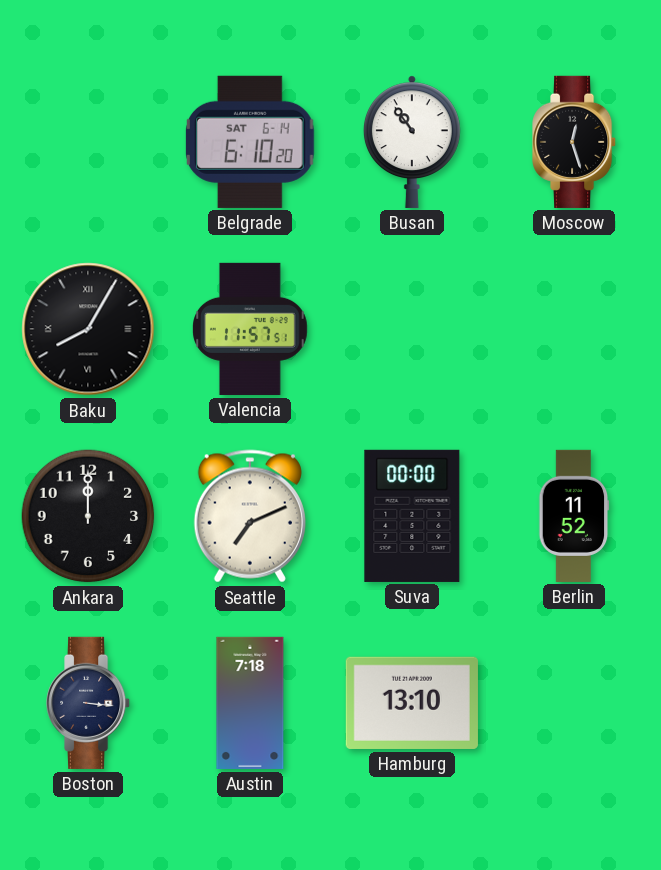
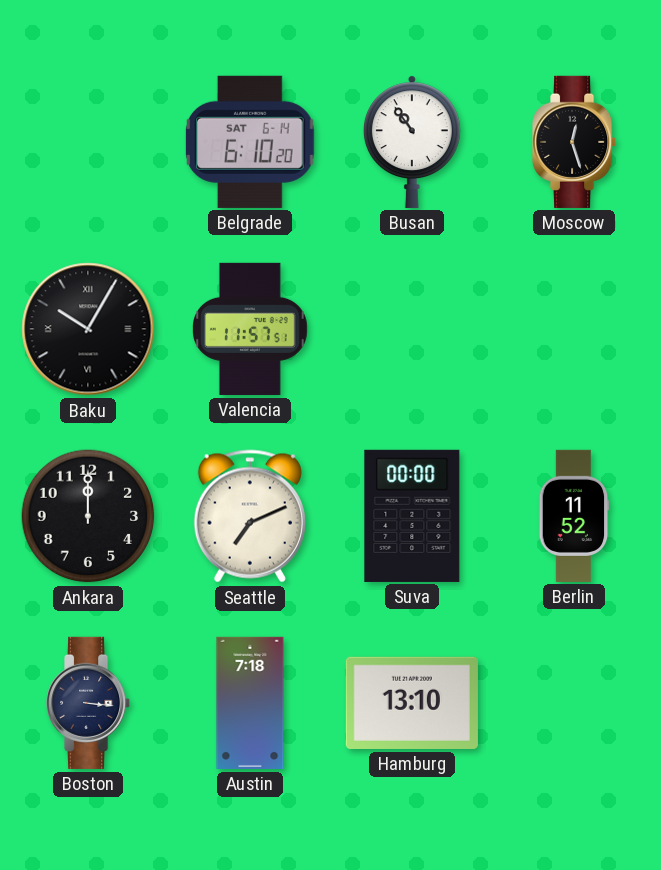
Baku: 8:05 -> 10:05 (88, 329)
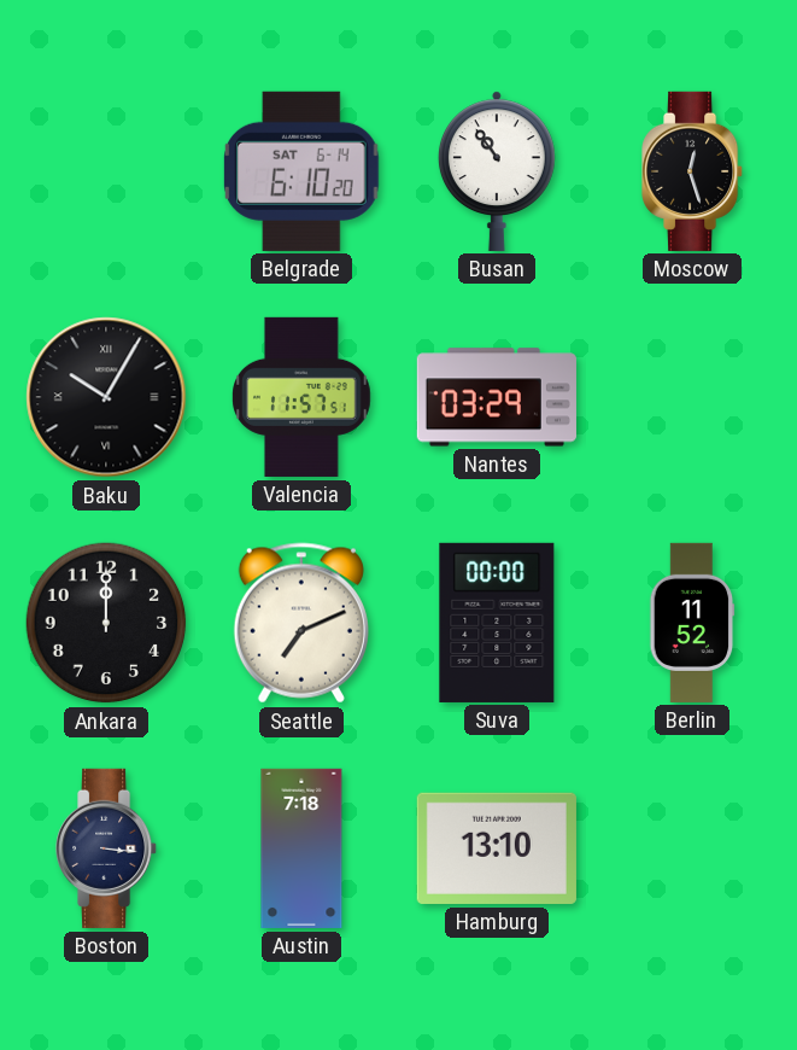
Nantes: none -> 03:29 (497, 397)
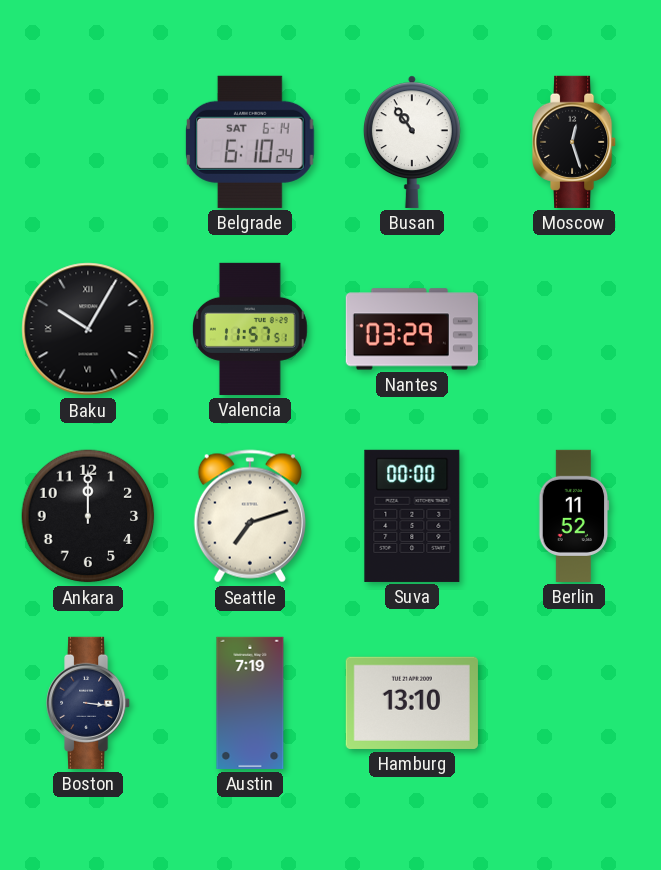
Belgrade: 6:10:20 -> 6:10:24 (250, 142)
Seattle: 7:11 -> 7:12 (250, 516)
Austin: 7:18 -> 7:19 (250, 703)
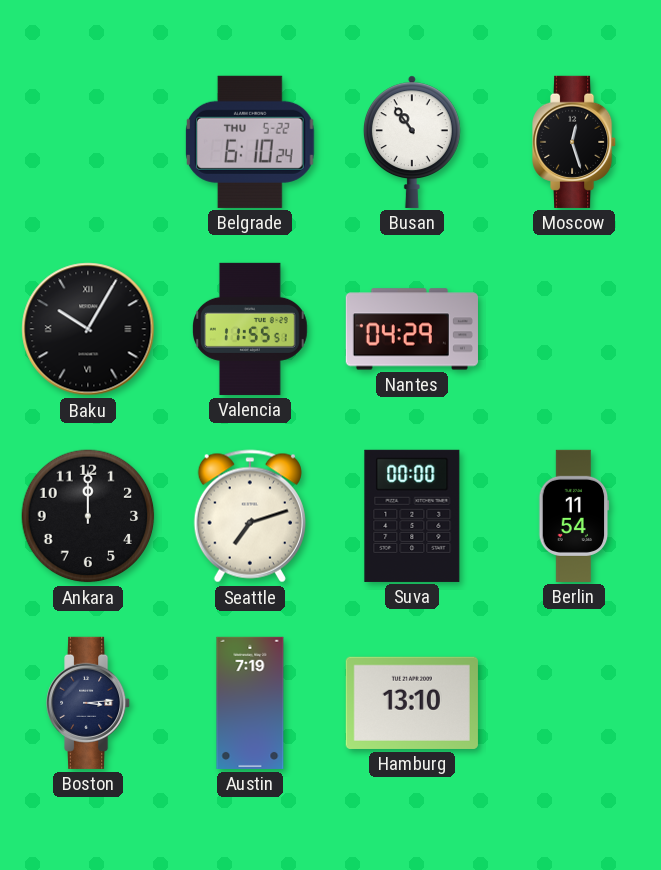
Belgrade date: SAT 6-14 -> THU 5-22 (250, 142)
Valencia: 11:57 -> 11:55 (251, 329)
Nantes: 03:29 -> 04:29 (412, 329)
Berlin: 11:52 -> 11:54 (574, 516)
Boston: 3:16 -> 3:14 (89, 703)
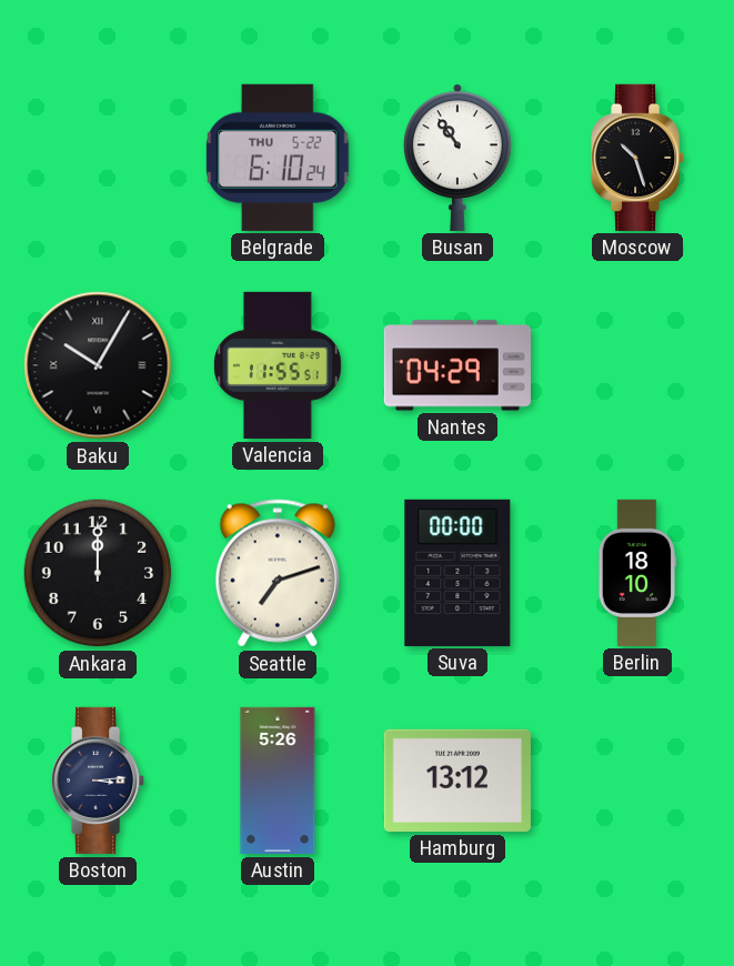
Moscow: 12:27 -> 10:27 (639, 158)
Berlin: 11:54 -> 18:10 (637, 573)
Austin: 7:19 -> 5:26 (278, 781)
Hamburg: 13:10 -> 13:12 (458, 781)
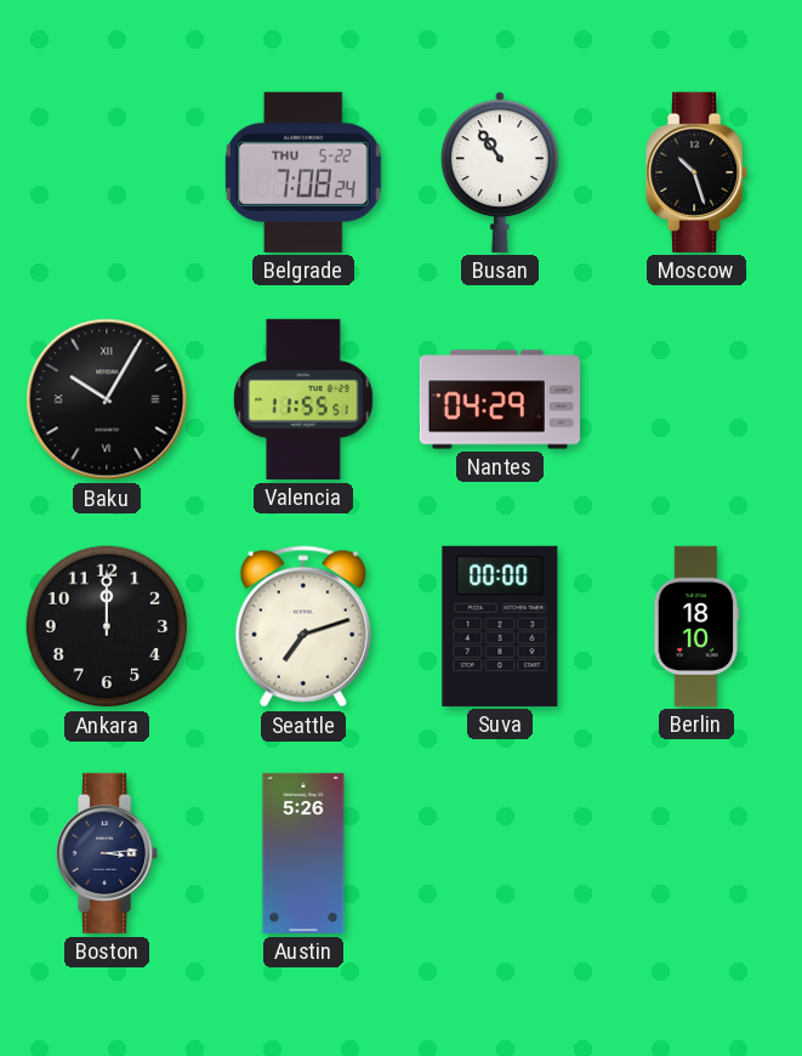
Belgrade: 6:10 -> 7:08 (303, 172)
Hamburg: 13:12 -> none (458, 781)
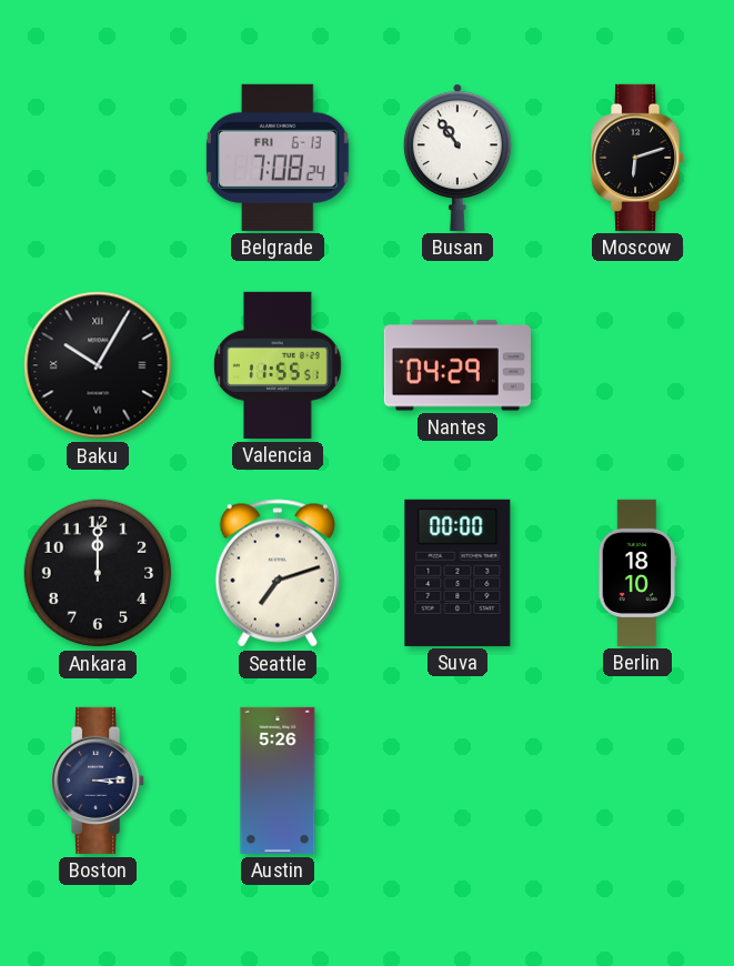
Belgrade date: THU 5-22 -> FRI 6-13 (278, 158)
Moscow: 10:27 -> 6:12 (639, 158)
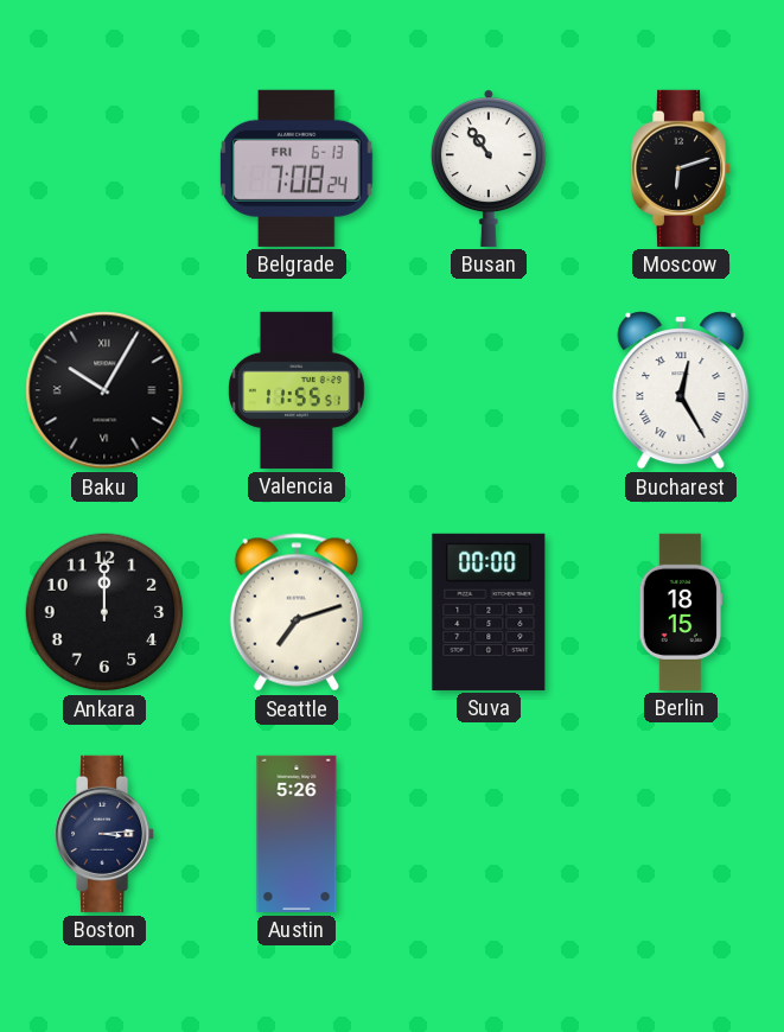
Nantes: 04:29 -> none (458, 365)
Bucharest: none -> 12:25 (681, 390)
Berlin: 18:10 -> 18:15 (681, 612)
